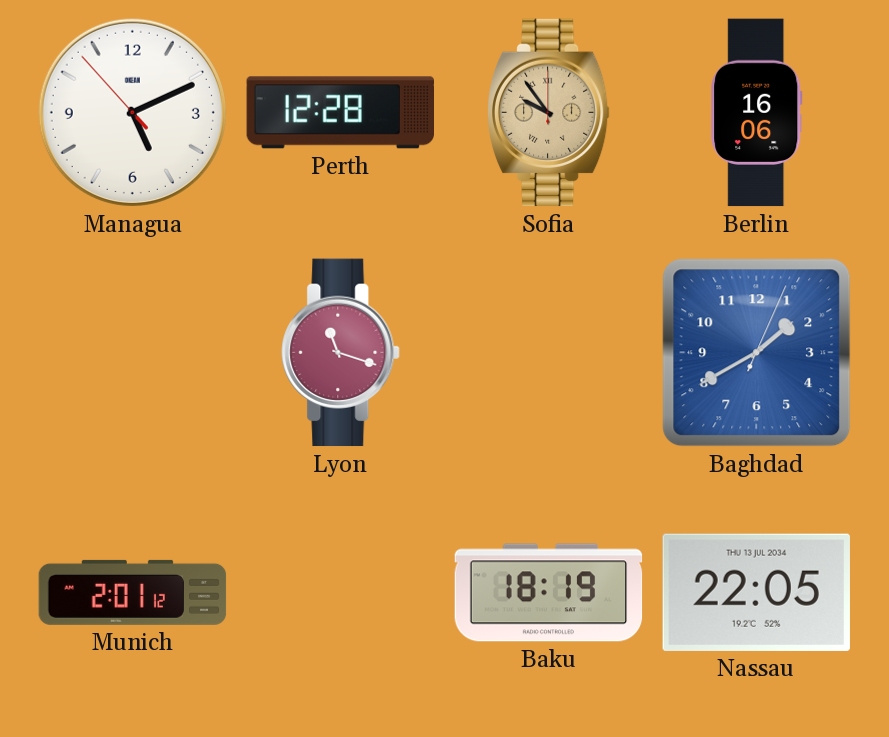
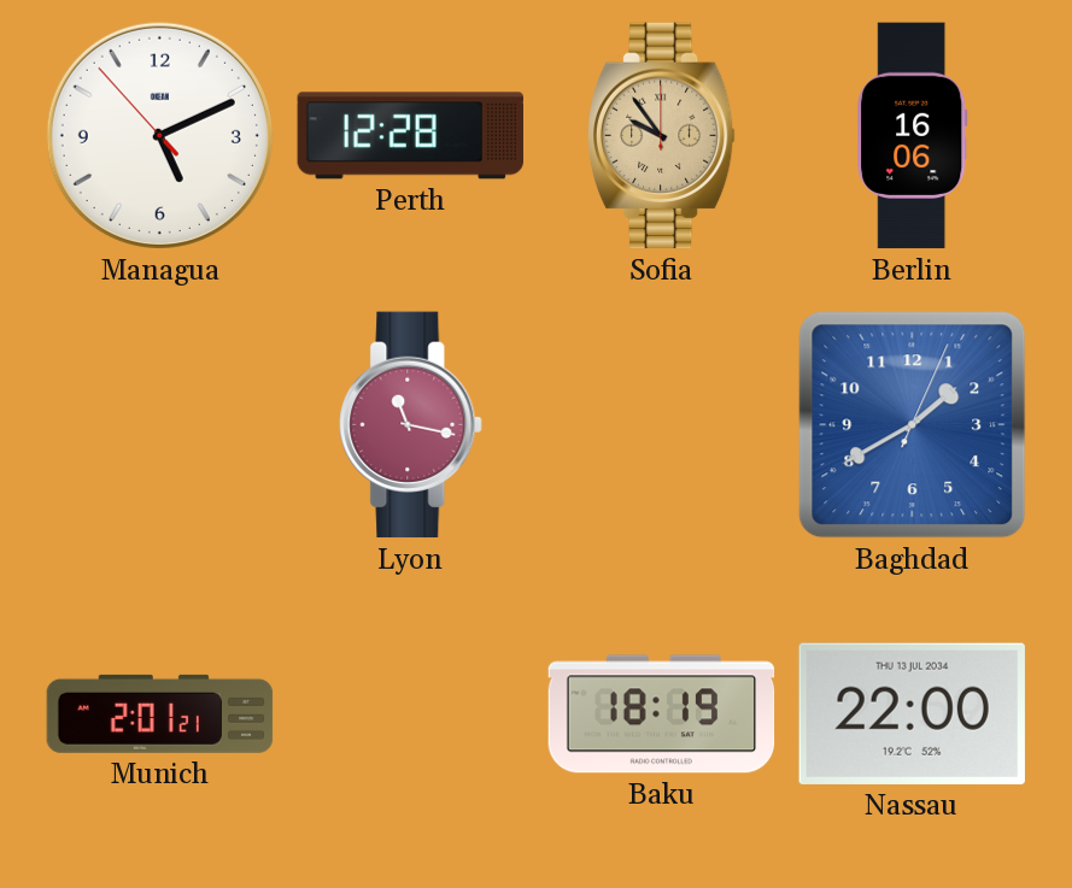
Lyon: 11:18 -> 11:17 (411, 425)
Munich: 2:01:12 -> 2:01:21 (160, 713)
Nassau: 22:05 -> 22:00 (912, 713)
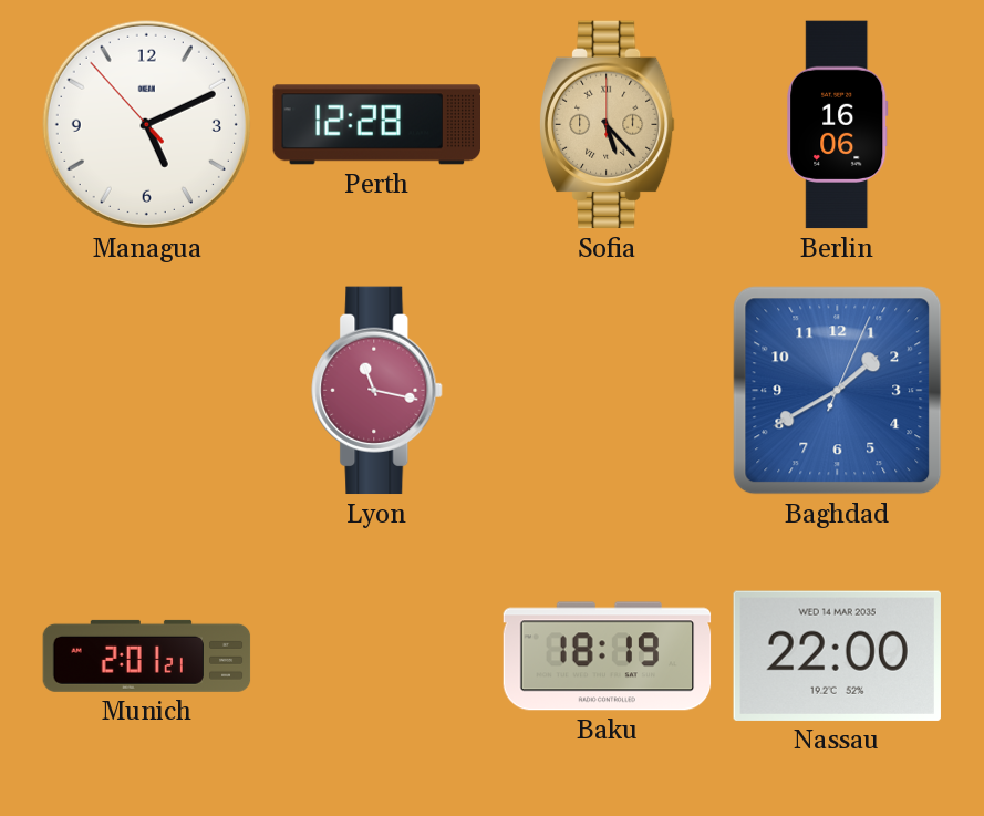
Sofia: 9:54 -> 5:23 (607, 125)
Nassau date: THU 13 JUL 2034 -> WED 14 MAR 2035 (837, 655)
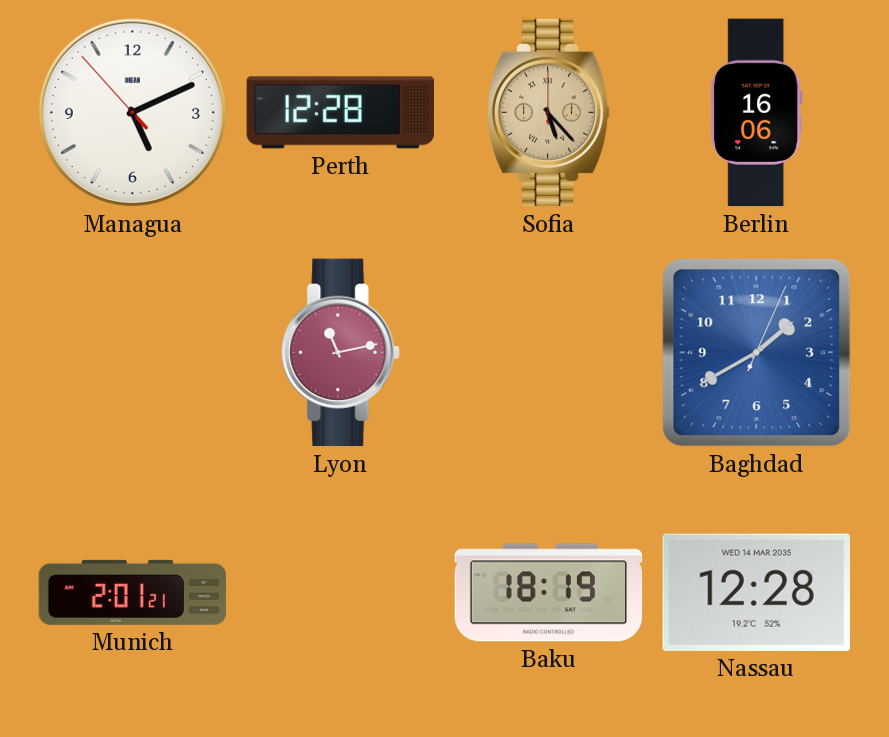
Lyon: 11:17 -> 11:13 (341, 353)
Nassau: 22:00 -> 12:28 (756, 592)
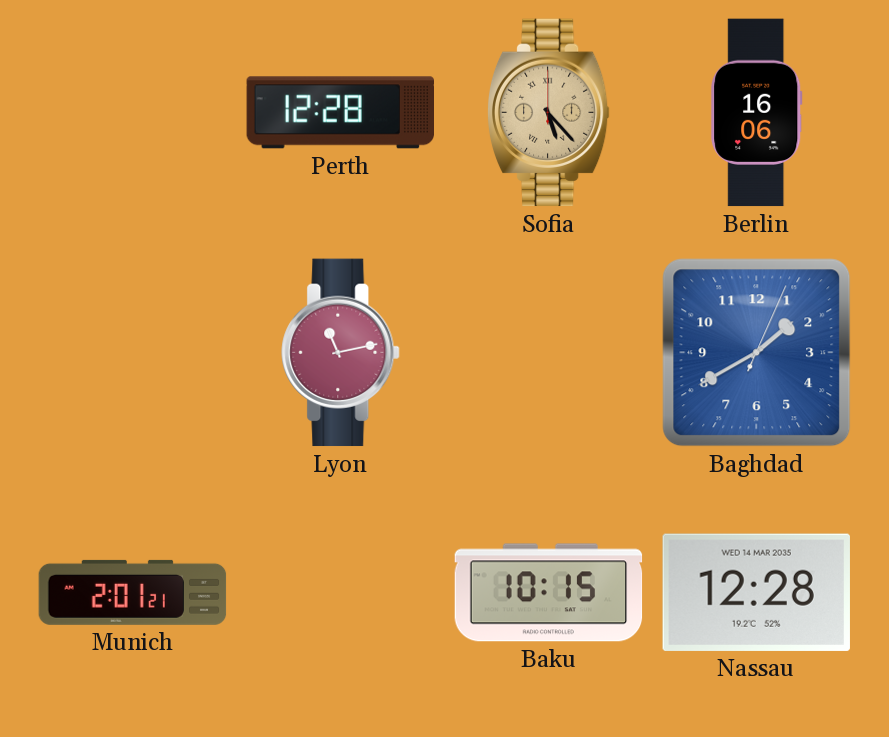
Managua: 5:10 -> none (132, 112)
Baku: 18:19 -> 10:15 (549, 593)
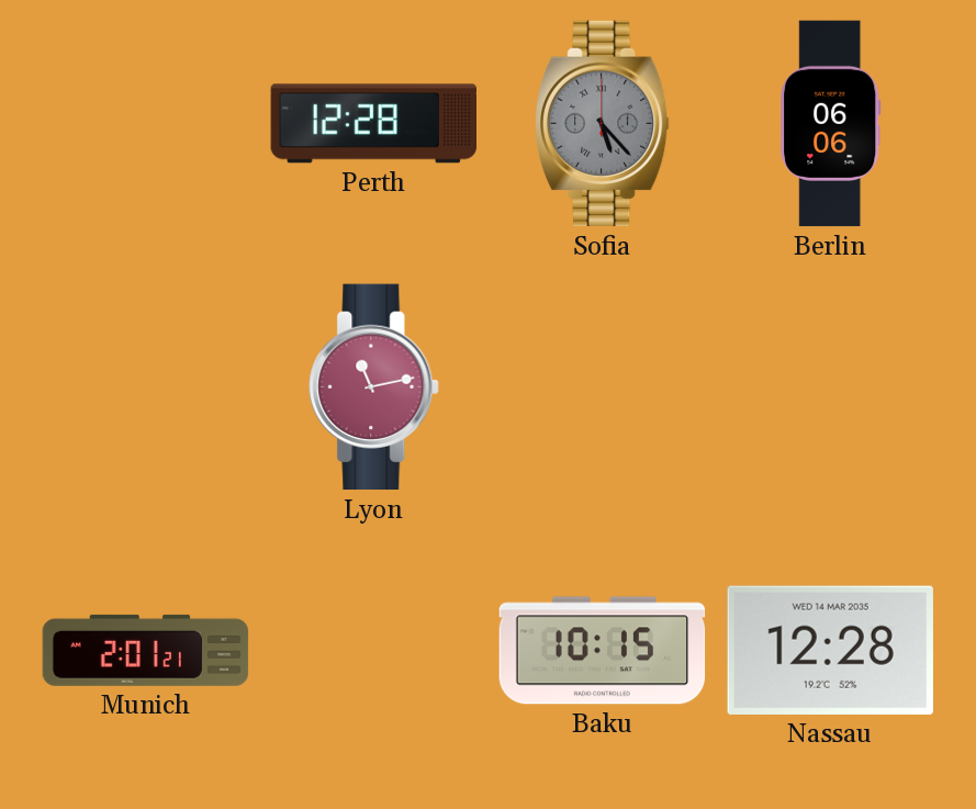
Sofia dial: champagne -> grey (602, 124)
Berlin: 16:06 -> 06:06 (831, 124)
Baghdad: 1:40 -> none (757, 353)
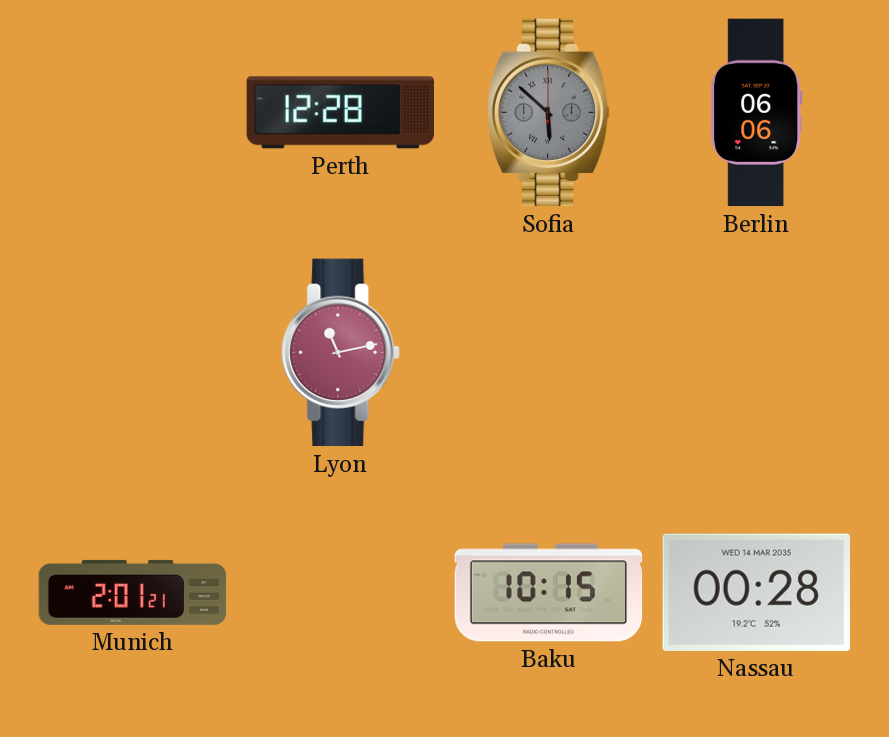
Sofia: 5:23 -> 5:52 (548, 113)
Nassau: 12:28 -> 00:28 (756, 592)
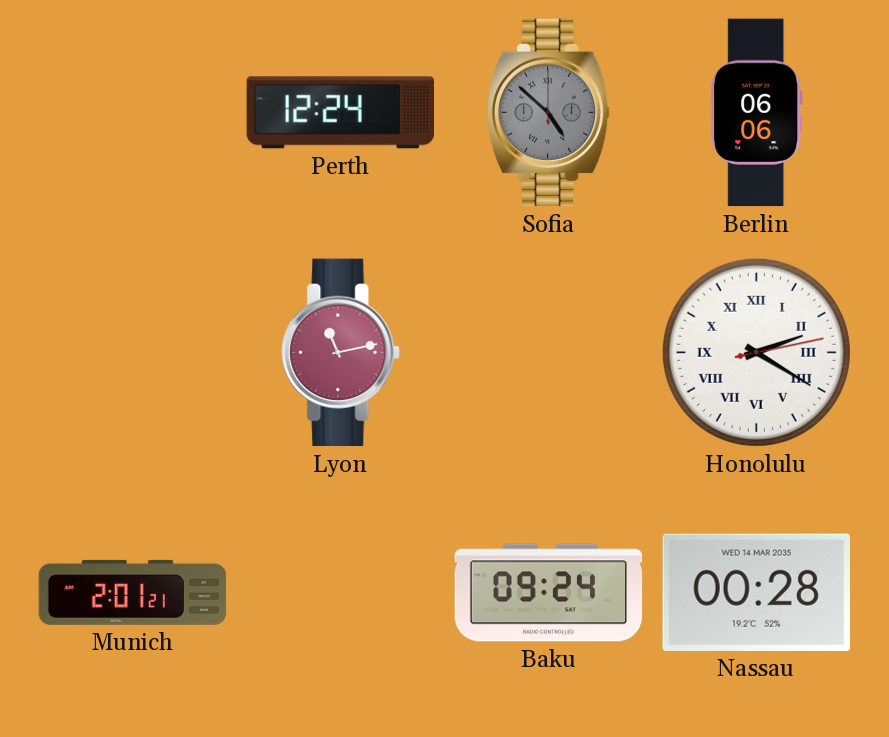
Perth: 12:28 -> 12:24 (341, 113)
Sofia: 5:52 -> 4:52 (548, 113)
Honolulu: none -> 2:20 (756, 352)
Baku: 10:15 -> 09:24 (549, 593)
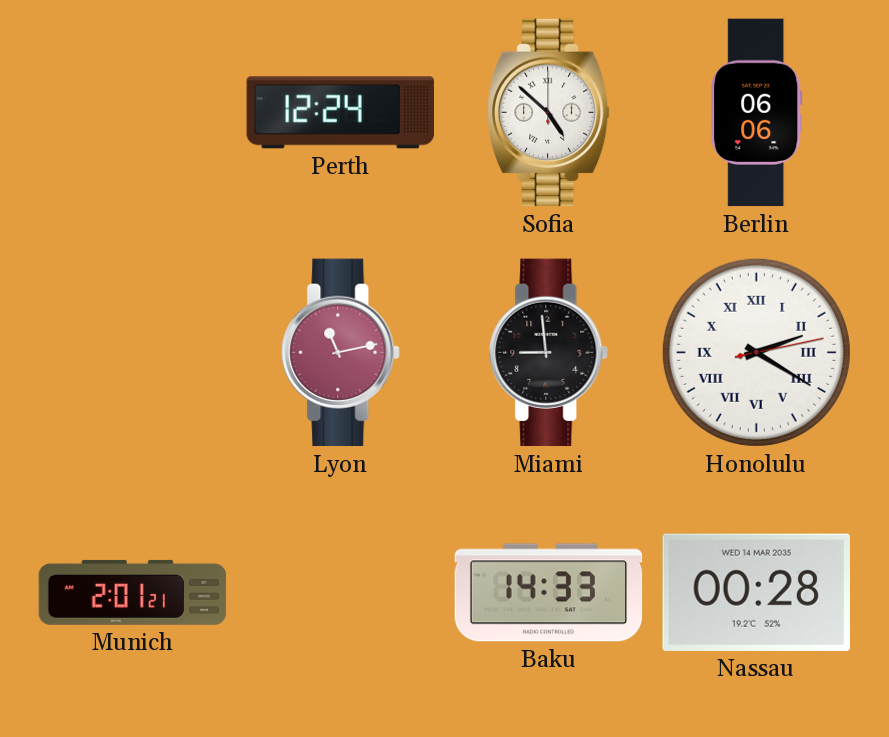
Sofia dial: grey -> white (548, 113)
Miami: none -> 8:59 (549, 353)
Baku: 09:24 -> 14:33 (549, 593)
